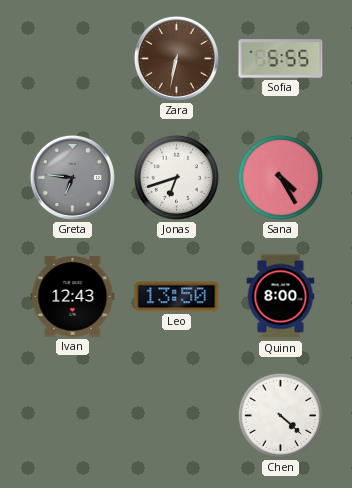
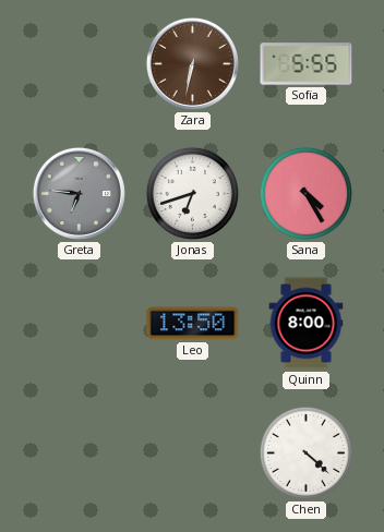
Ivan: 12:43 -> none (73, 297)
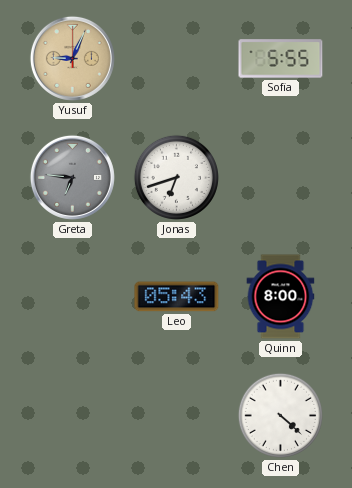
Yusuf: none -> 9:04 (72, 58)
Zara: 6:32 -> none (192, 63)
Sana: 4:25 -> none (305, 193)
Leo: 13:50 -> 05:43 (177, 297)
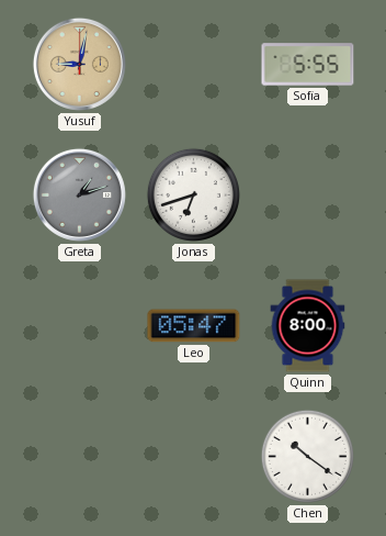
Yusuf: 9:04 -> 9:02 (79, 64)
Greta: 6:46 -> 1:12 (79, 194)
Leo: 05:43 -> 05:47 (194, 326)
Chen: 4:22 -> 10:21 (307, 456)
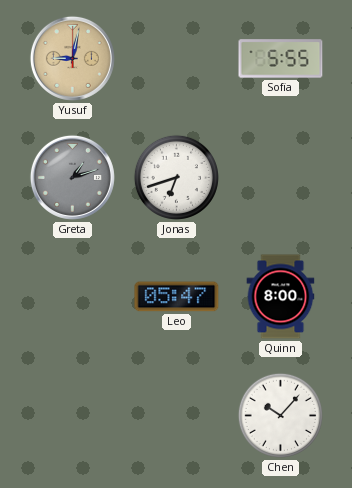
Chen: 10:21 -> 10:07 (280, 415)
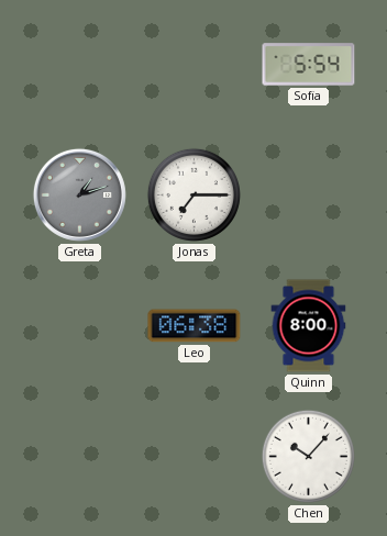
Yusuf: 9:02 -> none (72, 58)
Sofia: 5:55 -> 5:54 (309, 65)
Jonas: 6:42 -> 7:15 (193, 194)
Leo: 05:47 -> 06:38 (195, 326)
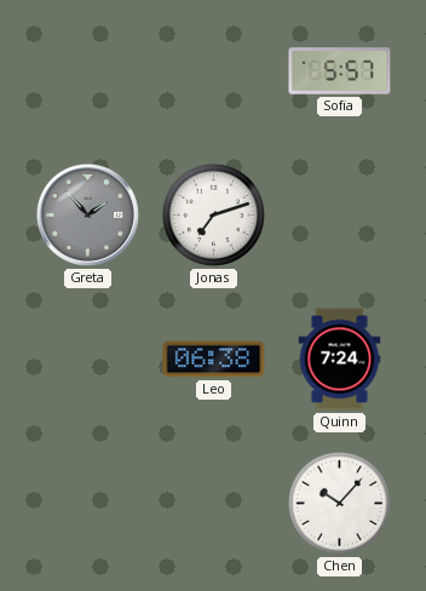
Sofia: 5:54 -> 5:57 (340, 71)
Greta: 1:12 -> 1:53 (87, 214)
Jonas: 7:15 -> 7:12 (213, 214)
Quinn: 8:00 -> 7:24 (340, 360)
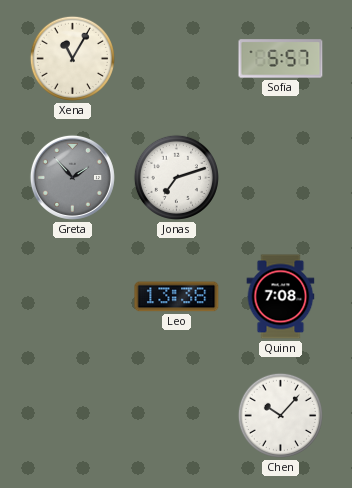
Xena: none -> 11:05 (72, 58)
Leo: 06:38 -> 13:38 (177, 297)
Quinn: 7:24 -> 7:08 (281, 297)
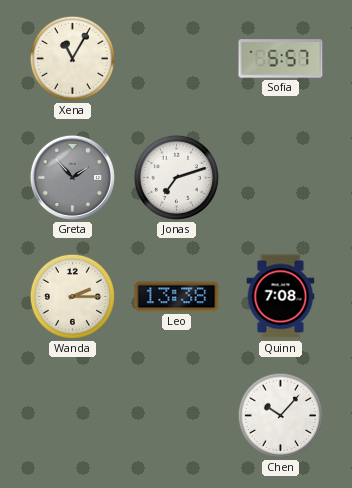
Wanda: none -> 2:15 (72, 296)
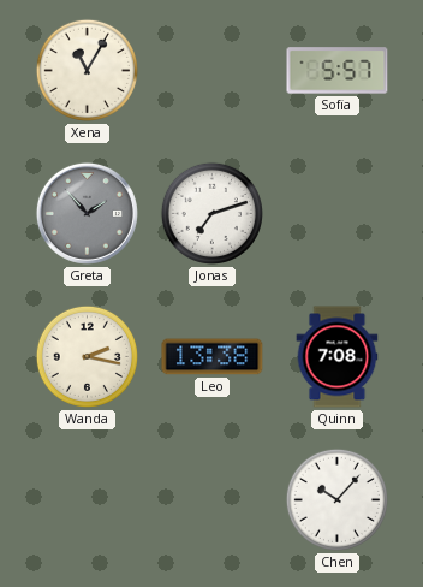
Wanda: 2:15 -> 2:17 (87, 356)
